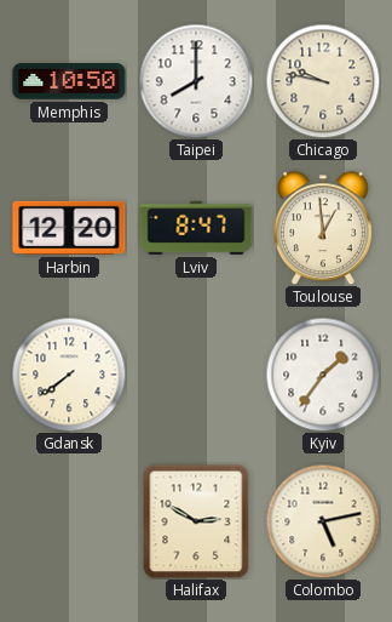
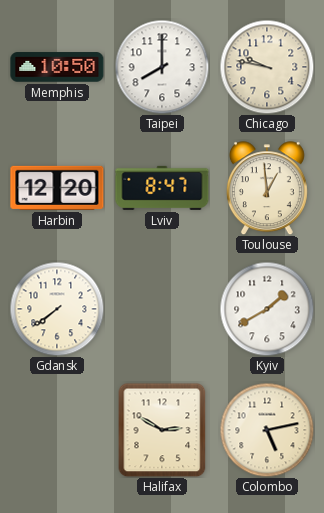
Kyiv: 1:36 -> 1:40 (267, 309)
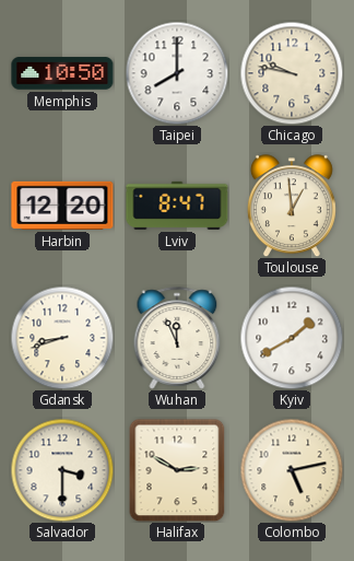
Gdansk: 7:39 -> 8:42 (62, 338)
Wuhan: none -> 11:56 (177, 338)
Salvador: none -> 3:30 (62, 470)
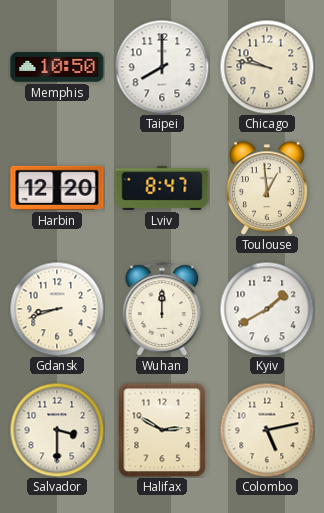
Wuhan: 11:56 -> 12:00 (162, 309)
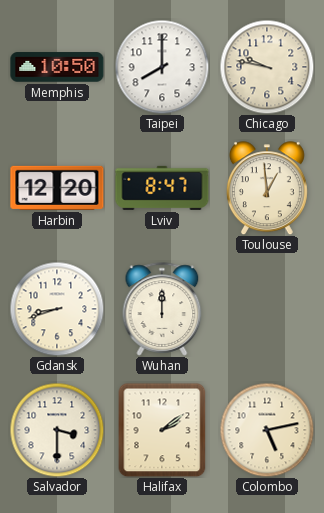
Kyiv: 1:40 -> none (267, 309)
Halifax: 2:50 -> 2:09 (162, 430)
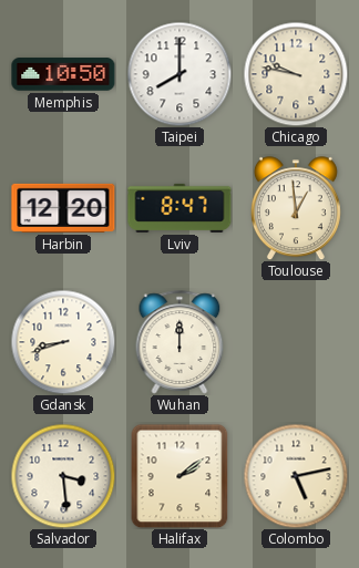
Salvador: 3:30 -> 3:29 (63, 476)
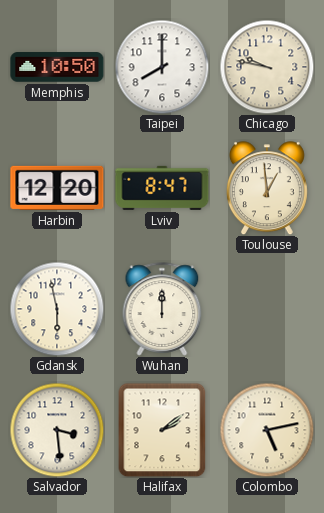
Gdansk: 8:42 -> 5:58 (57, 309)
